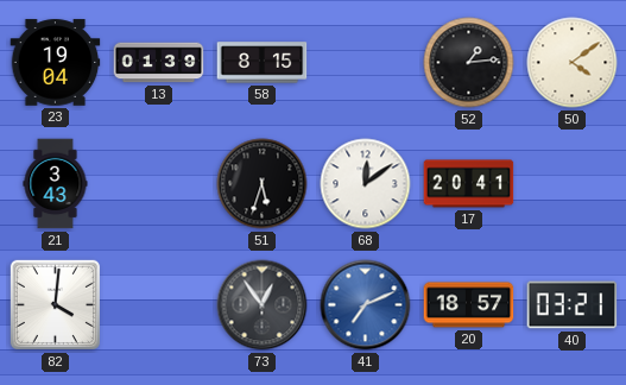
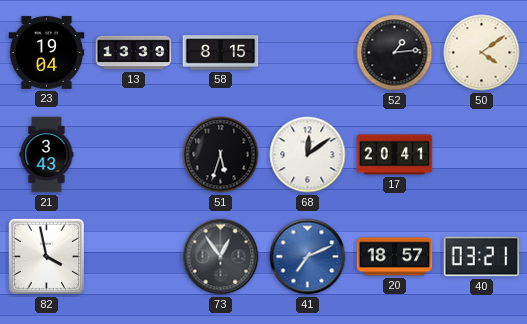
13: 01:39 -> 13:39 (134, 53)
82: 4:01 -> 3:58 (46, 256)
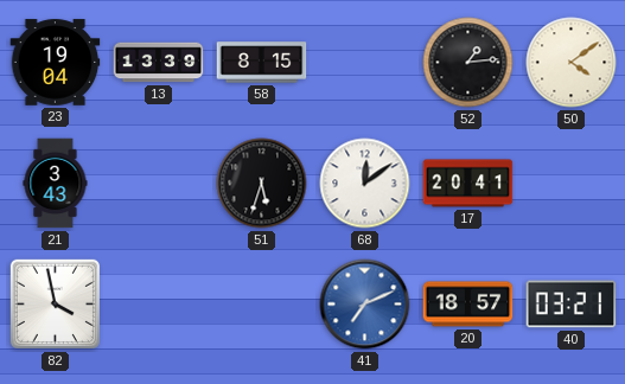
73: 12:54 -> none (221, 257)
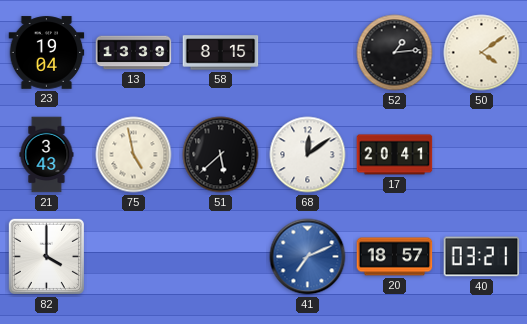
75: none -> 4:58 (134, 155)
51: 5:33 -> 5:38 (221, 155)
82: 3:58 -> 4:00 (46, 256)
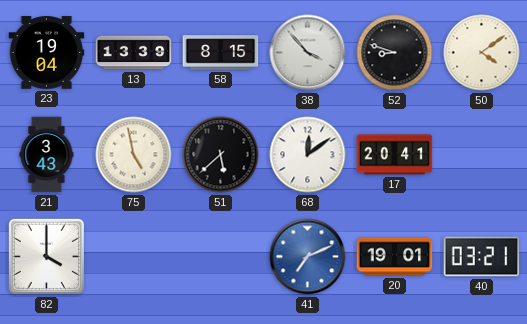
38: none -> 3:53 (308, 53)
52: 1:14 -> 8:48 (395, 53)
20: 18:57 -> 19:01 (395, 257)
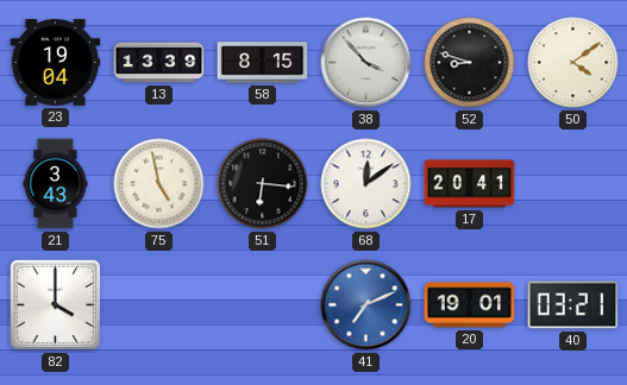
51: 5:38 -> 6:16 (263, 184)
